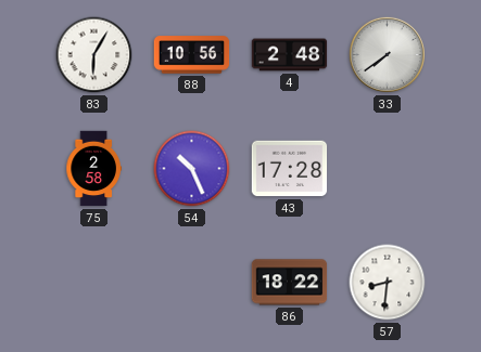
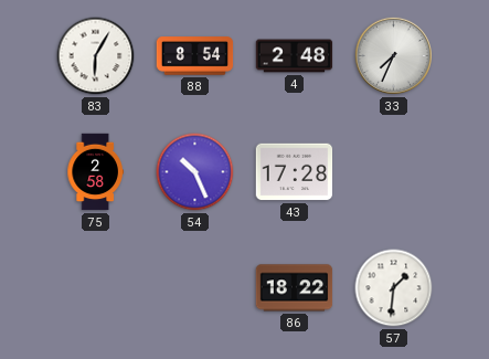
88: 10:56 -> 8:54 (195, 56)
33: 7:39 -> 7:34 (393, 55)
57: 8:31 -> 1:31 (394, 288)
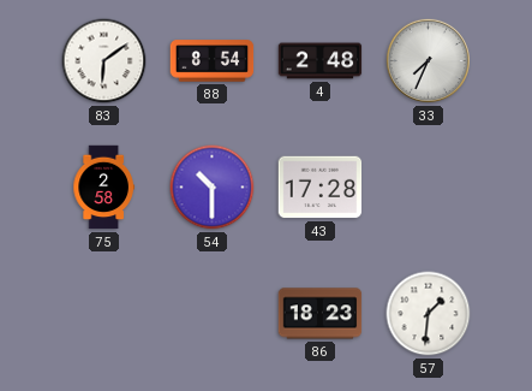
83: 6:05 -> 6:09 (104, 61)
54: 10:26 -> 10:30 (213, 188)
86: 18:22 -> 18:23 (321, 314)
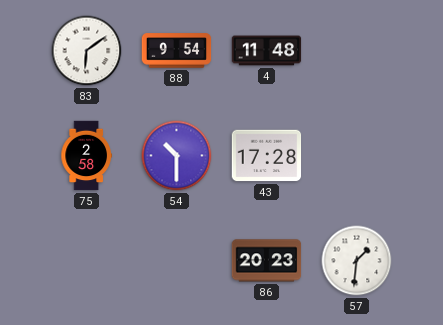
88: 8:54 -> 9:54 (177, 51)
4: 2:48 -> 11:48 (267, 51)
33: 7:34 -> none (428, 60)
86: 18:23 -> 20:23 (267, 261)
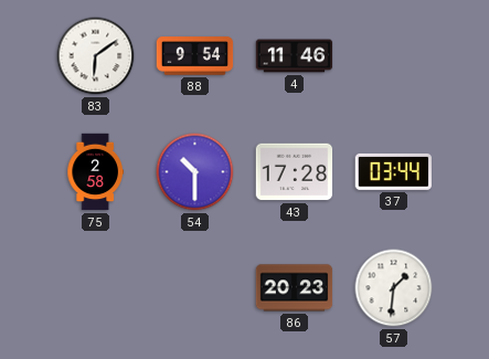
4: 11:48 -> 11:46 (295, 56)
37: none -> 03:44 (394, 171)
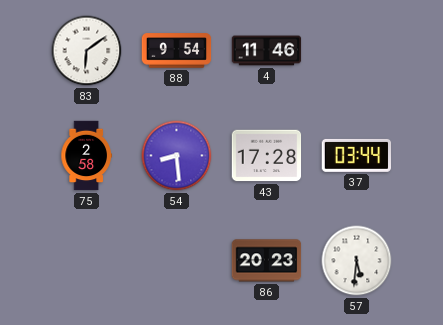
54: 10:30 -> 8:29 (177, 156)
57: 1:31 -> 5:31 (357, 261)
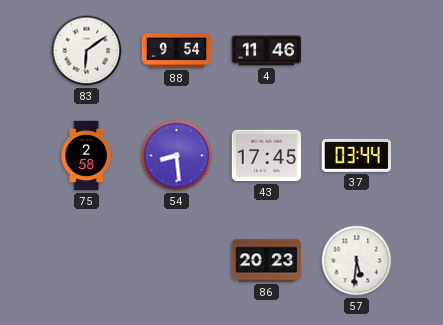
43: 17:28 -> 17:45 (267, 156)
